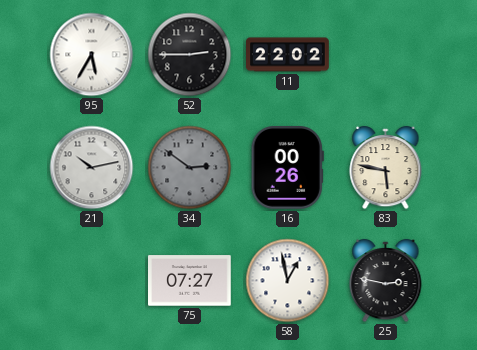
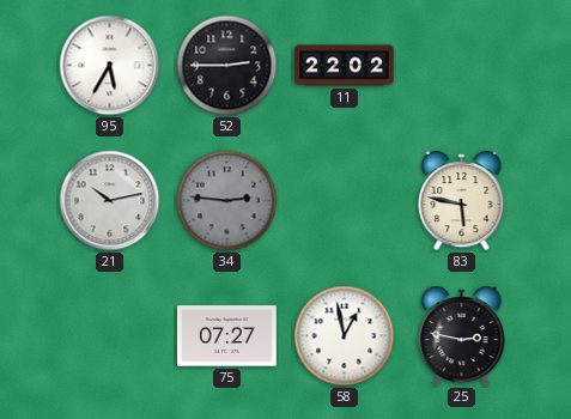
34: 2:51 -> 2:46 (227, 201)
16: 00:26 -> none (287, 168)
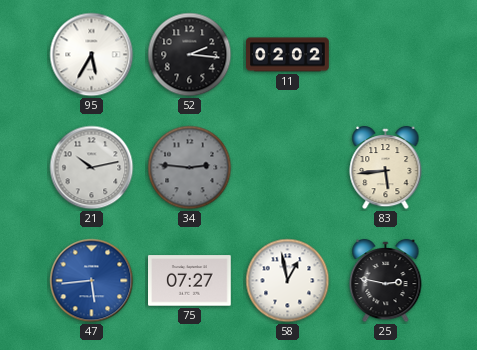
52: 2:45 -> 2:16 (190, 55)
11: 22:02 -> 02:02 (288, 55)
83: 5:47 -> 5:44 (386, 168)
47: none -> 5:44 (92, 281)
